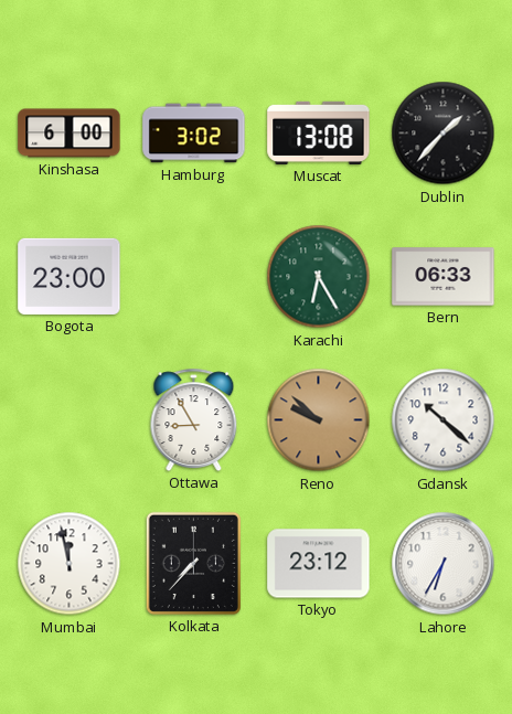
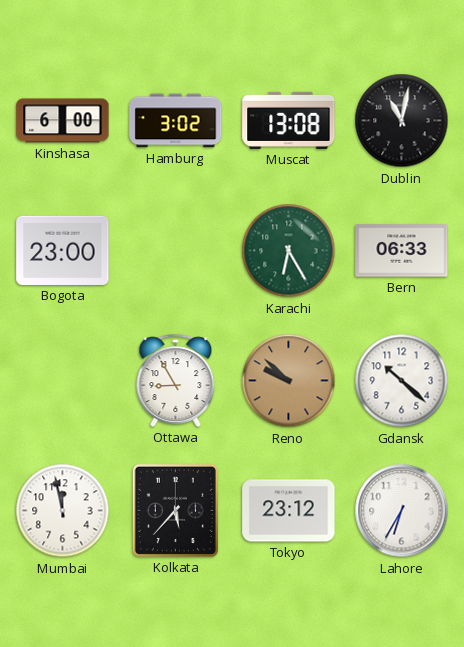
Dublin: 1:37 -> 11:02 (402, 121)
Kolkata: 7:37 -> 5:37 (175, 510)
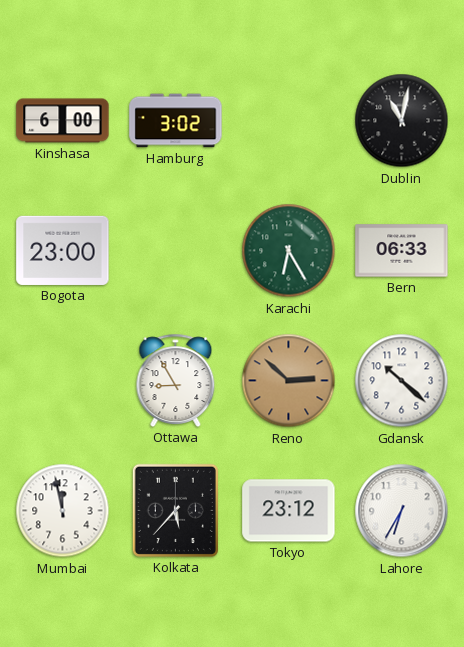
Muscat: 13:08 -> none (289, 120)
Reno: 9:52 -> 2:52 (289, 381)
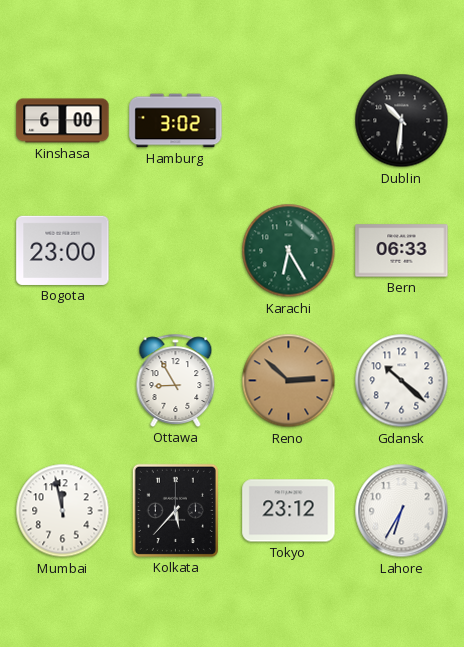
Dublin: 11:02 -> 10:31 (402, 121)
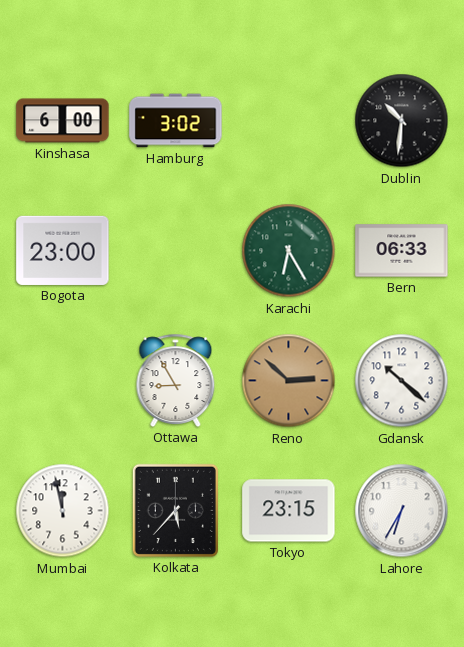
Tokyo: 23:12 -> 23:15 (289, 511)
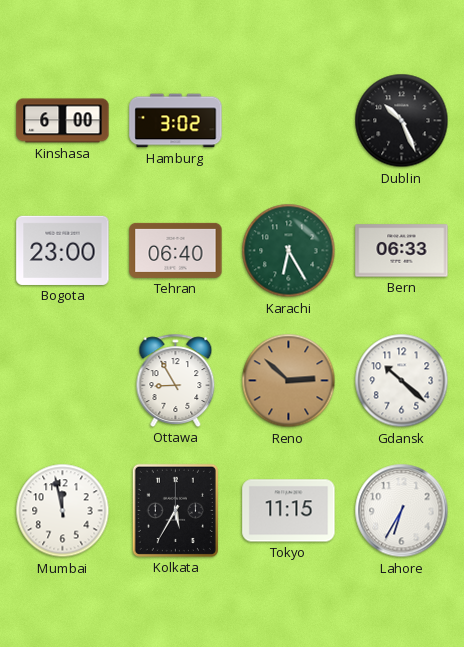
Dublin: 10:31 -> 10:26 (402, 121)
Tehran: none -> 06:40 (176, 250)
Kolkata: 5:37 -> 5:35 (175, 510)
Tokyo: 23:15 -> 11:15 (289, 511)
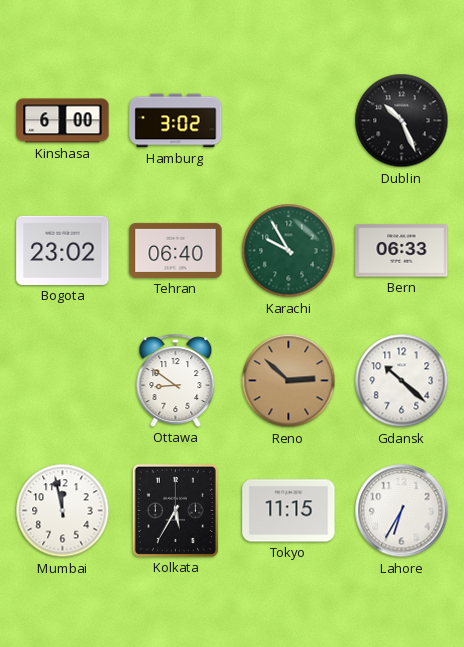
Bogota: 23:00 -> 23:02 (63, 250)
Karachi: 6:25 -> 9:55 (289, 251)
Ottawa: 8:55 -> 8:51 (176, 380)
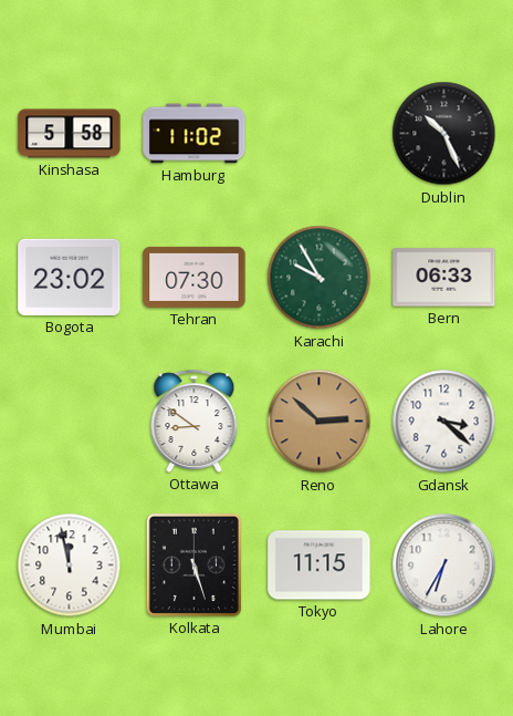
Kinshasa: 6:00 -> 5:58 (70, 134)
Hamburg: 3:02 -> 11:02 (195, 134)
Tehran: 06:40 -> 07:30 (195, 277)
Gdansk: 10:22 -> 3:22 (444, 422)
Kolkata: 5:35 -> 5:27 (193, 564)
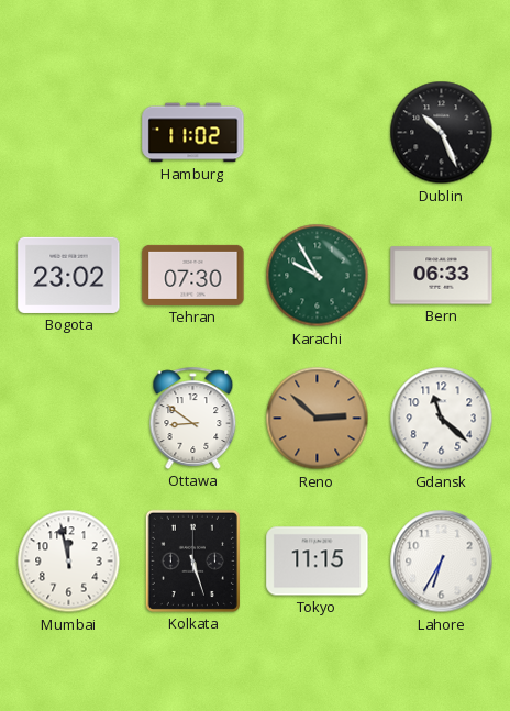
Kinshasa: 5:58 -> none (70, 134)
Gdansk: 3:22 -> 11:22 (442, 419)
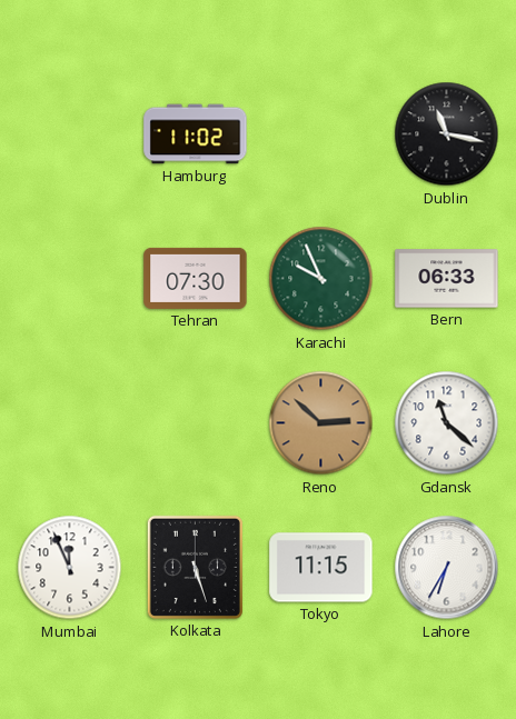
Dublin: 10:26 -> 11:17 (447, 134)
Bogota: 23:02 -> none (69, 275)
Karachi: 9:55 -> 9:56 (321, 279)
Ottawa: 8:51 -> none (193, 418)
Mumbai: 11:58 -> 11:56 (70, 568)
